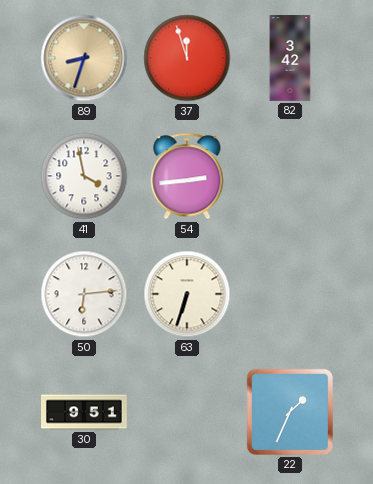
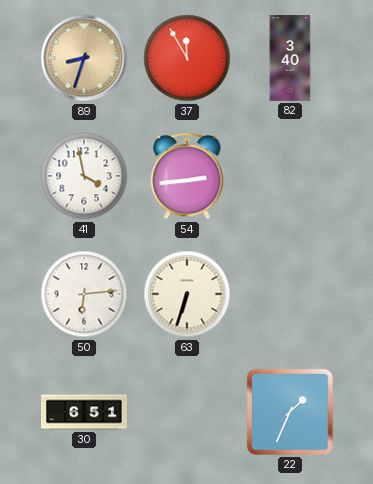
37: 11:57 -> 11:55 (187, 58)
82: 3:42 -> 3:40 (290, 58)
30: 9:51 -> 6:51 (84, 412)
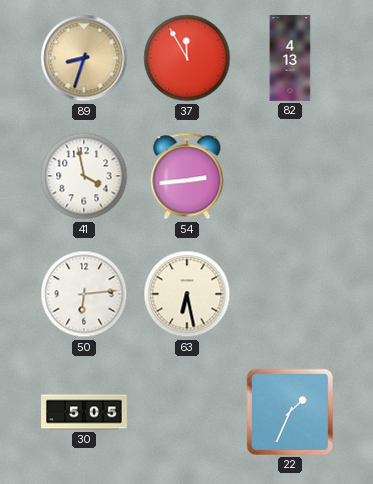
82: 3:40 -> 4:13 (290, 58)
63: 6:33 -> 6:28 (187, 294)
30: 6:51 -> 5:05 (84, 412)
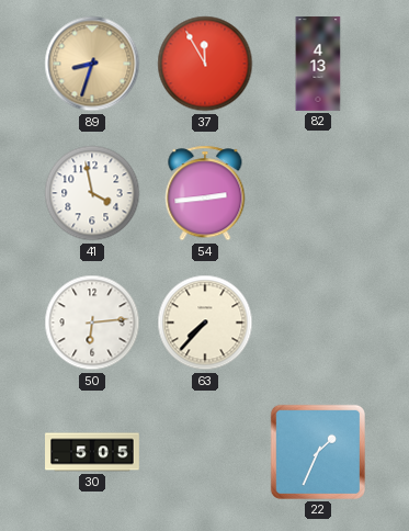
63: 6:28 -> 7:37 (205, 323)
